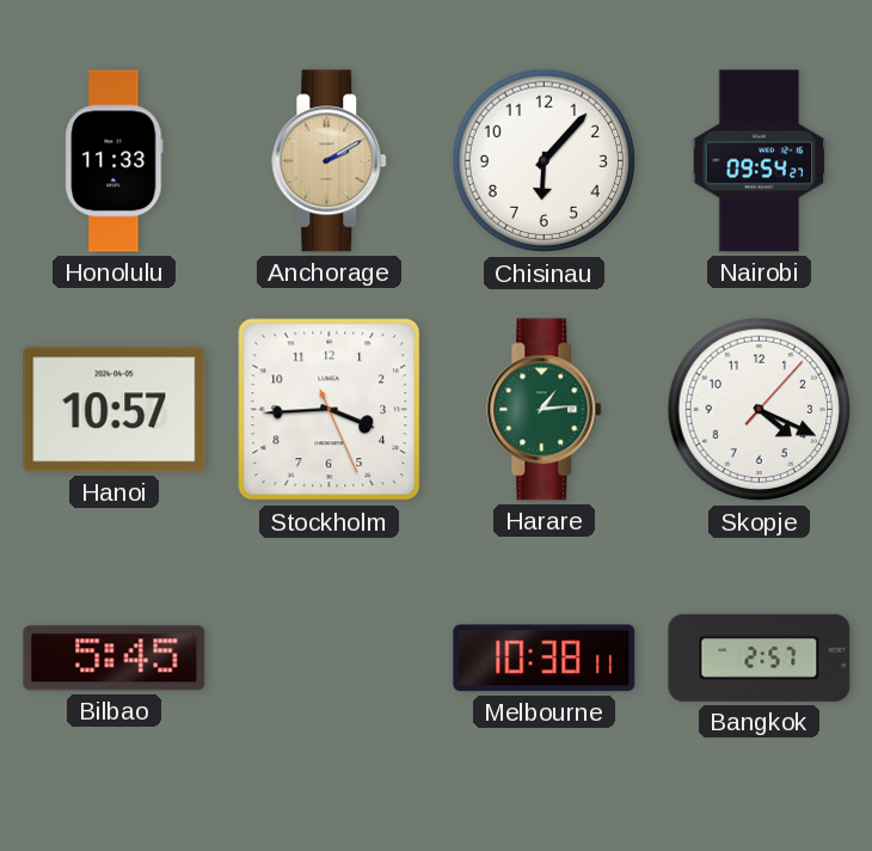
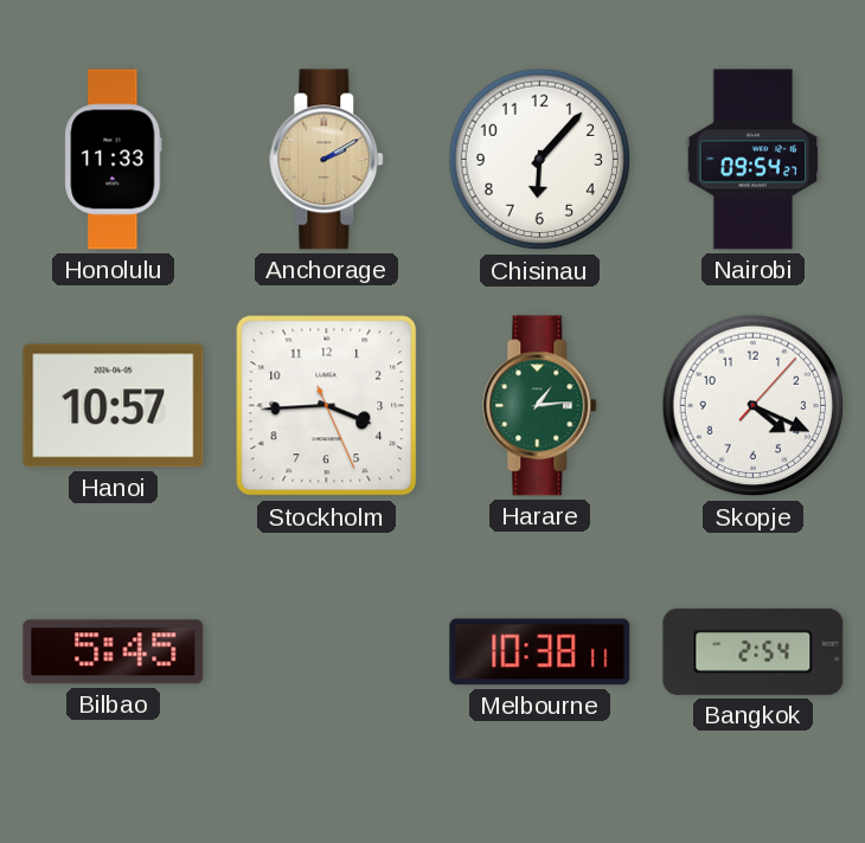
Bangkok: 2:57 -> 2:54 (754, 651)
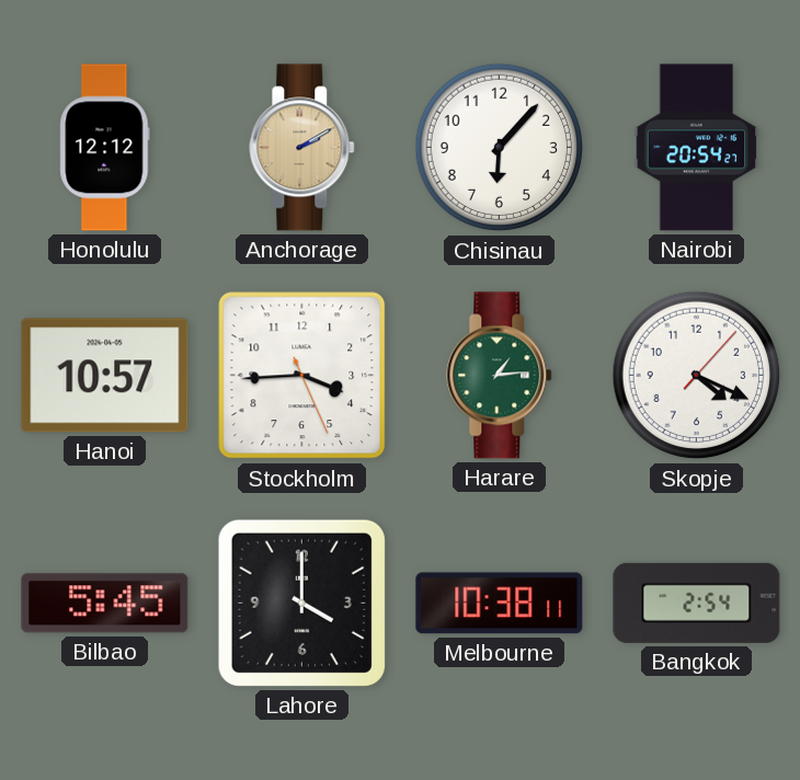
Honolulu: 11:33 -> 12:12 (105, 148)
Nairobi: 09:54 -> 20:54 (697, 148)
Lahore: none -> 4:00 (301, 603)
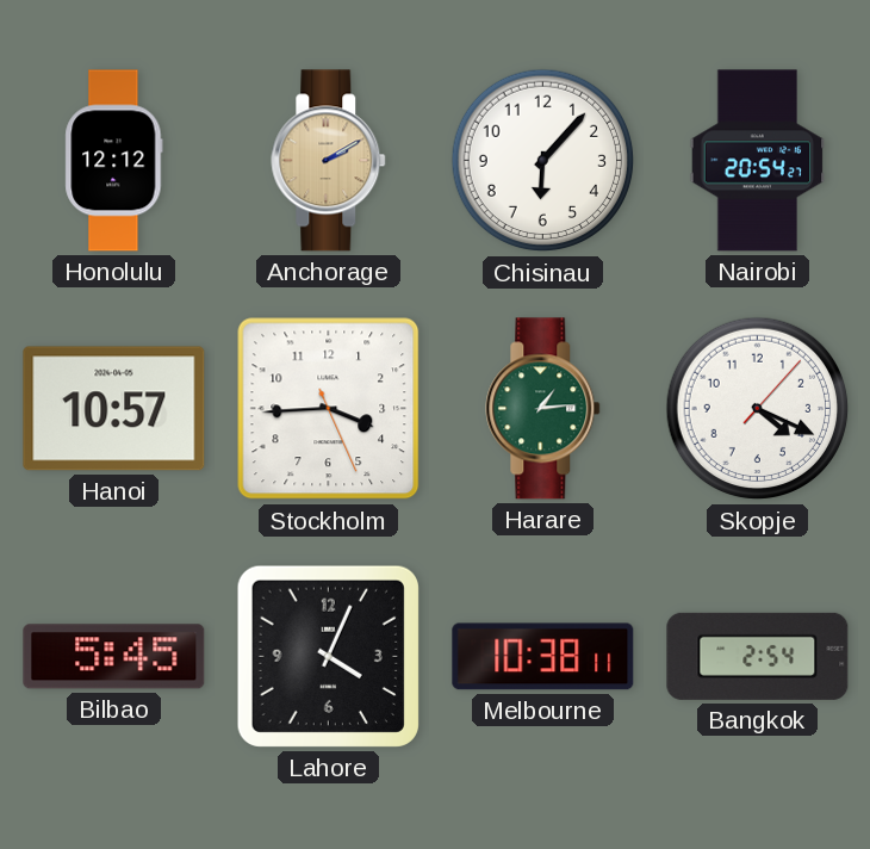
Lahore: 4:00 -> 4:04 (328, 656)
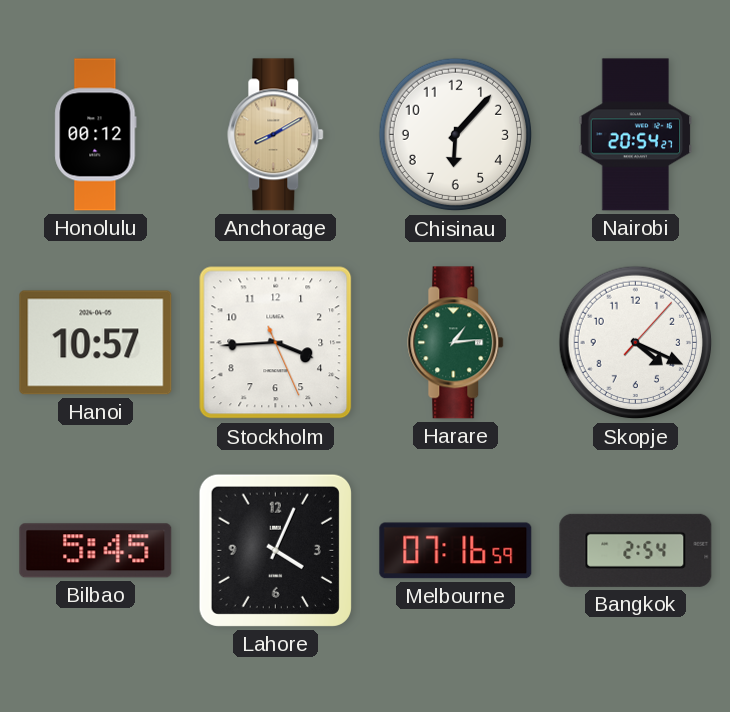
Honolulu: 12:12 -> 00:12 (96, 135)
Anchorage: 2:10 -> 8:10 (276, 135)
Melbourne: 10:38 -> 07:16 (456, 551)
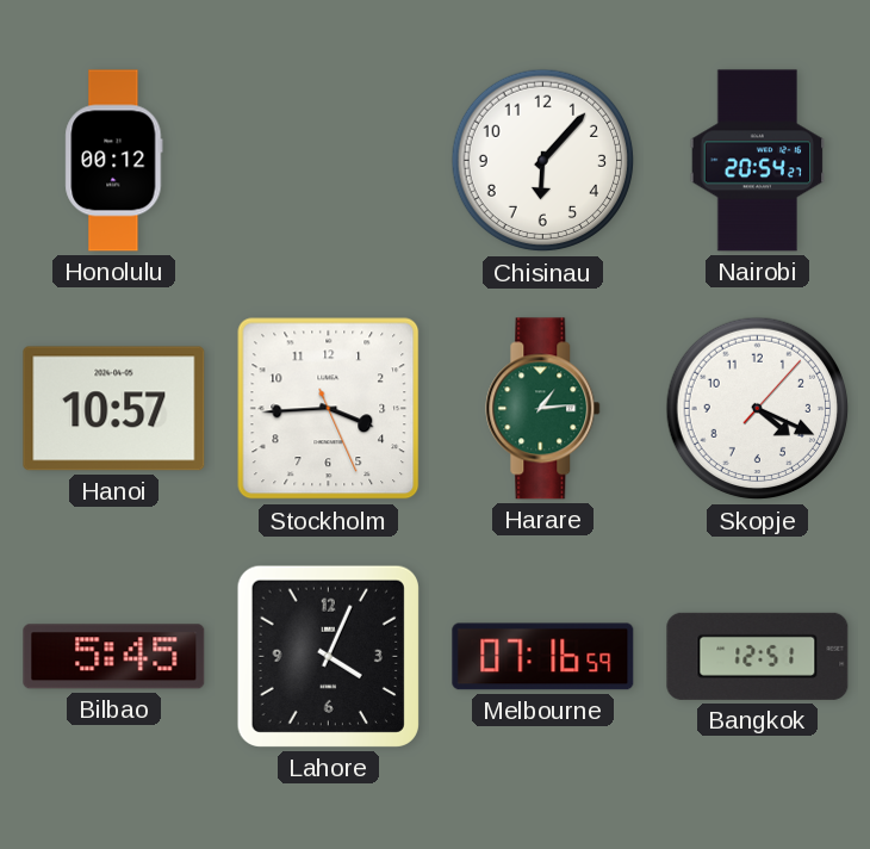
Anchorage: 8:10 -> none (276, 135)
Bangkok: 2:54 -> 12:51 (758, 656)
